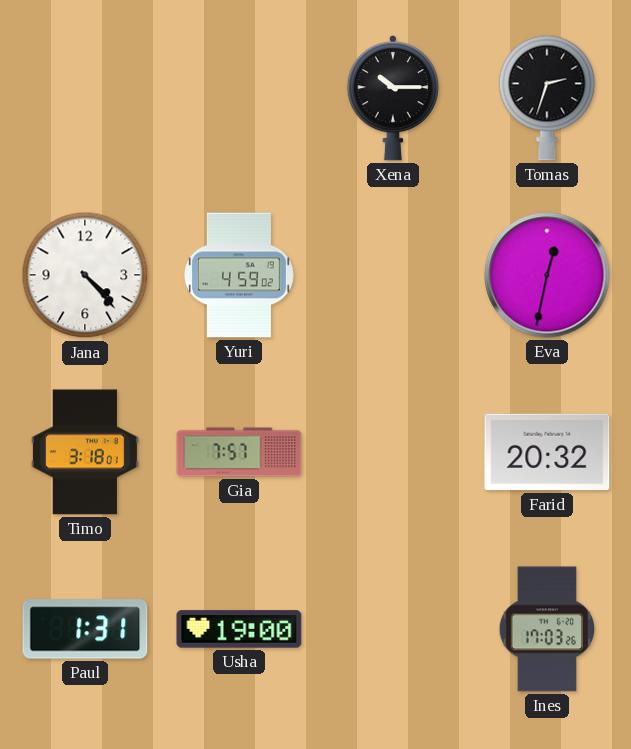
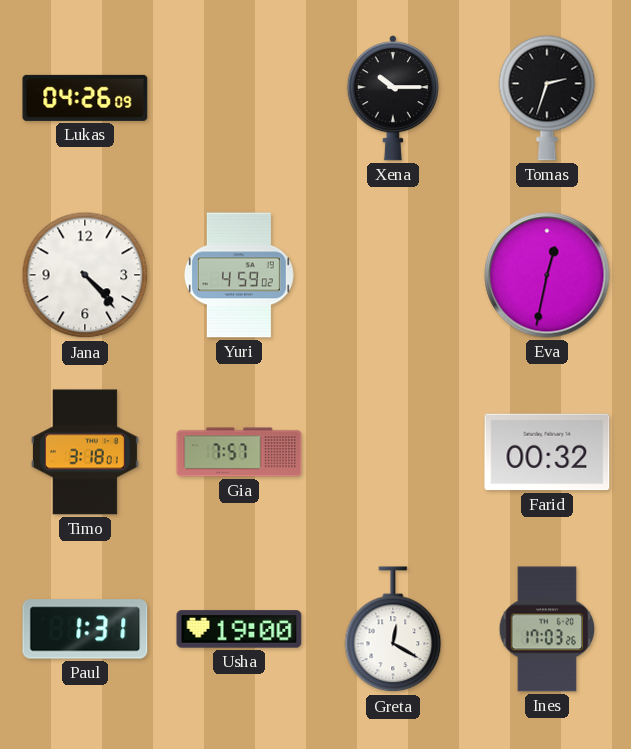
Lukas: none -> 04:26 (85, 98)
Farid: 20:32 -> 00:32 (547, 452)
Greta: none -> 12:20 (393, 630)
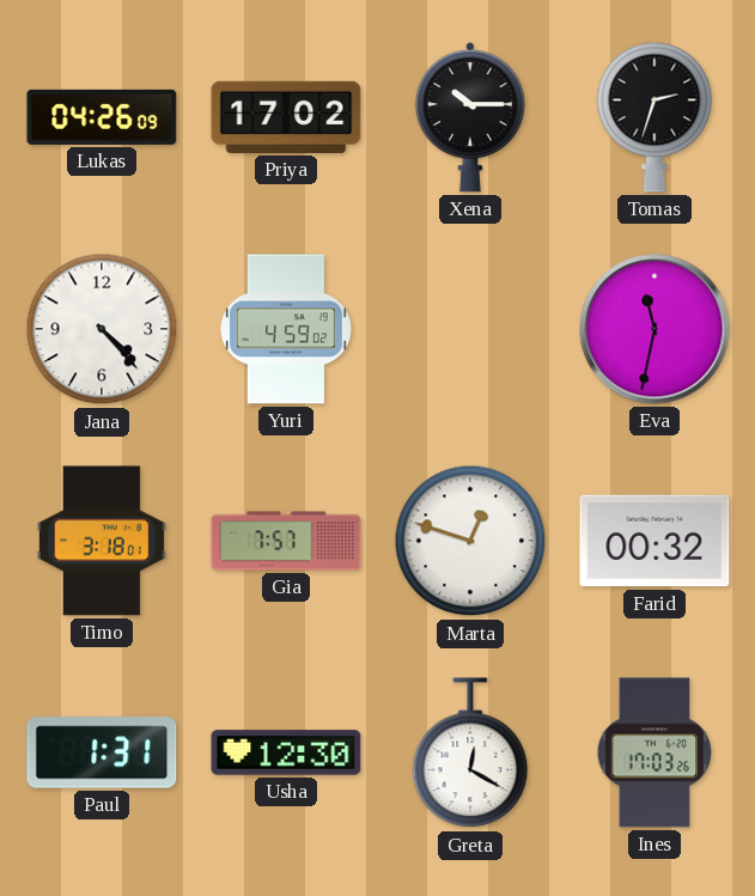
Priya: none -> 17:02 (286, 117)
Eva: 12:32 -> 11:32 (654, 329)
Marta: none -> 12:48 (470, 541)
Usha: 19:00 -> 12:30 (286, 752)
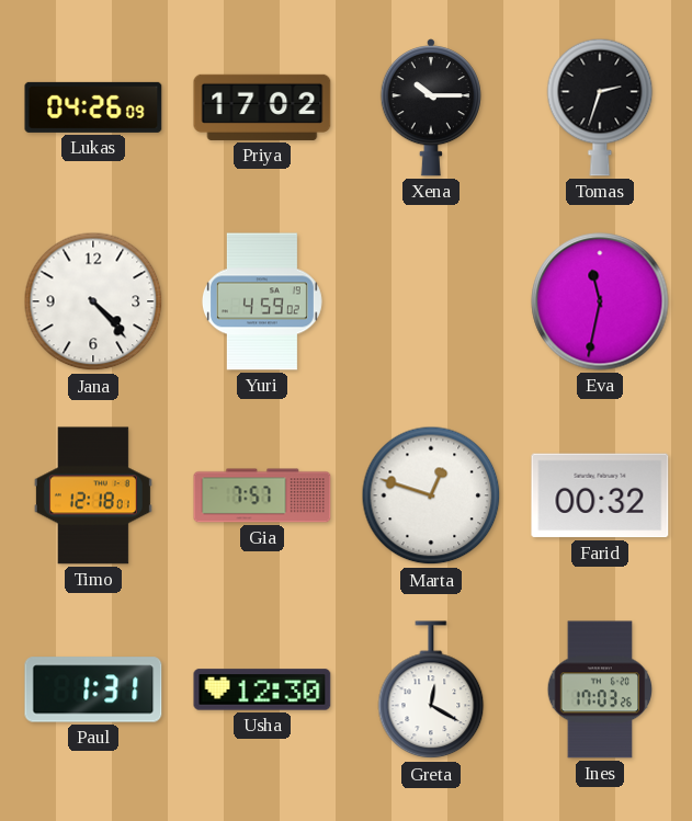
Timo: 3:18 -> 12:18 (93, 495)
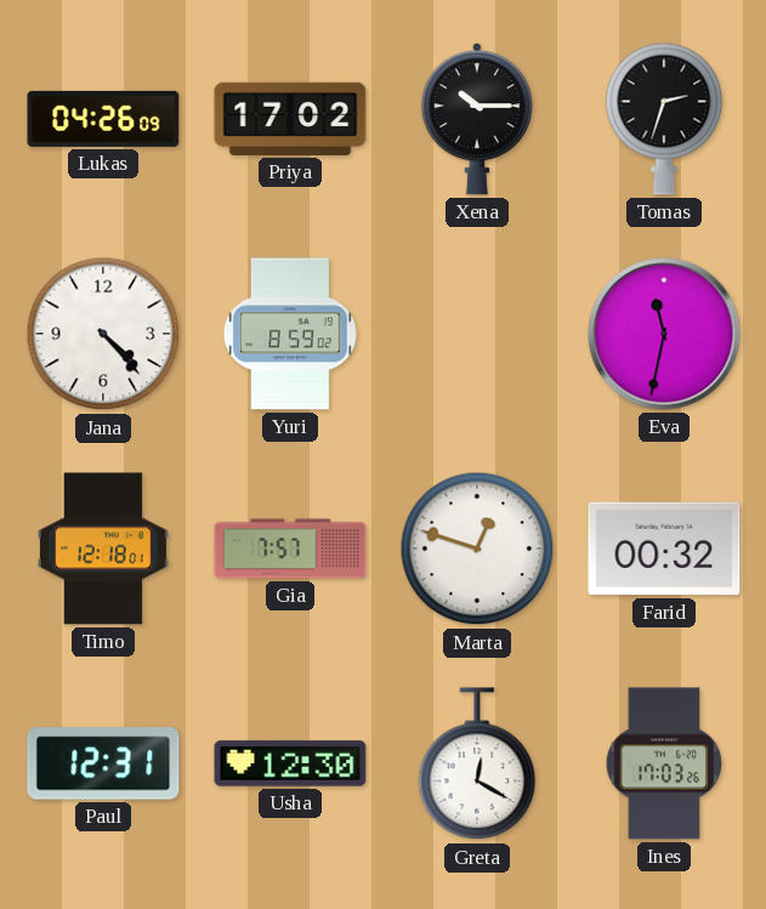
Yuri: 4:59 -> 8:59 (290, 334)
Paul: 1:31 -> 12:31 (103, 763)
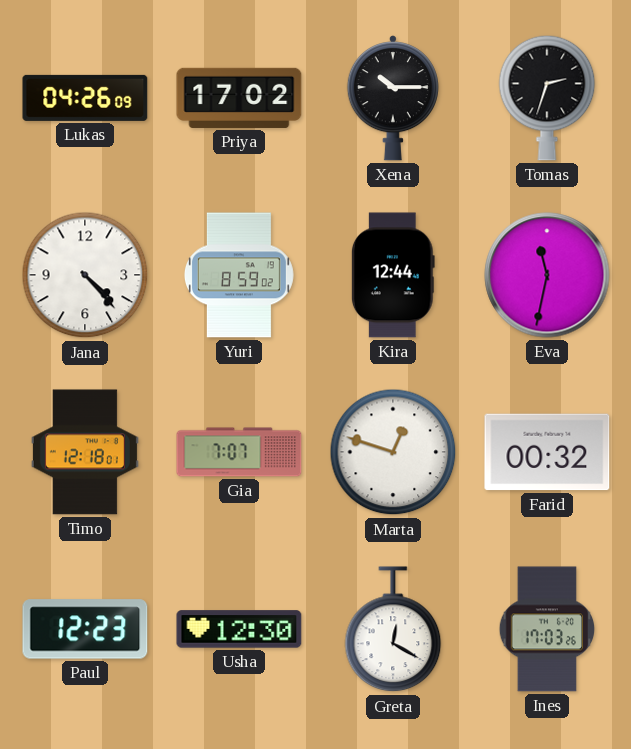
Kira: none -> 12:44 (393, 275)
Gia: 7:57 -> 7:07 (239, 452)
Paul: 12:31 -> 12:23 (85, 629)
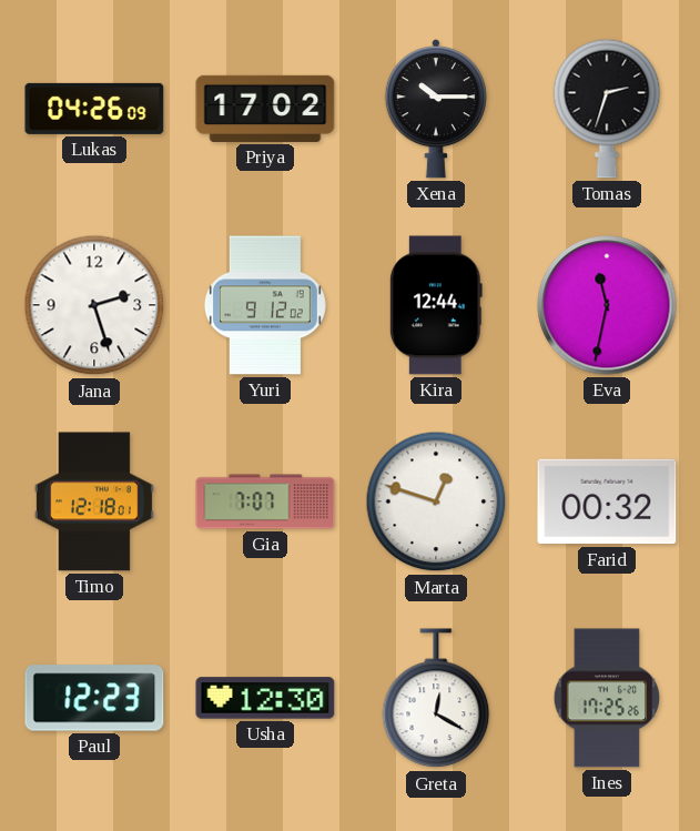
Jana: 4:23 -> 2:27 (94, 305)
Yuri: 8:59 -> 9:12 (265, 305)
Ines: 17:03 -> 17:25 (607, 698)
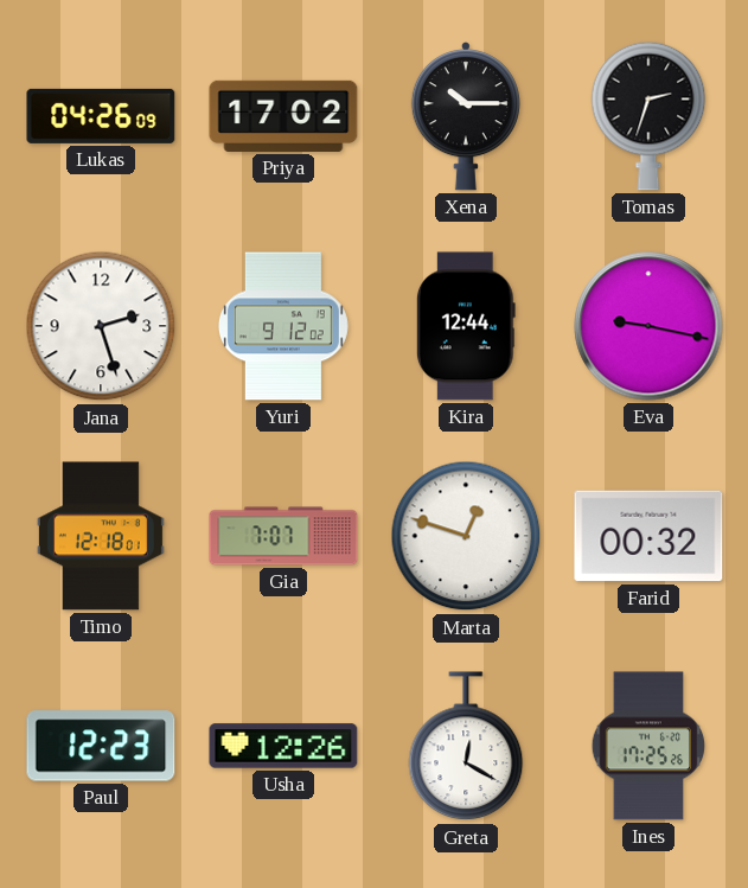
Eva: 11:32 -> 9:17 (648, 326)
Usha: 12:30 -> 12:26 (283, 746)
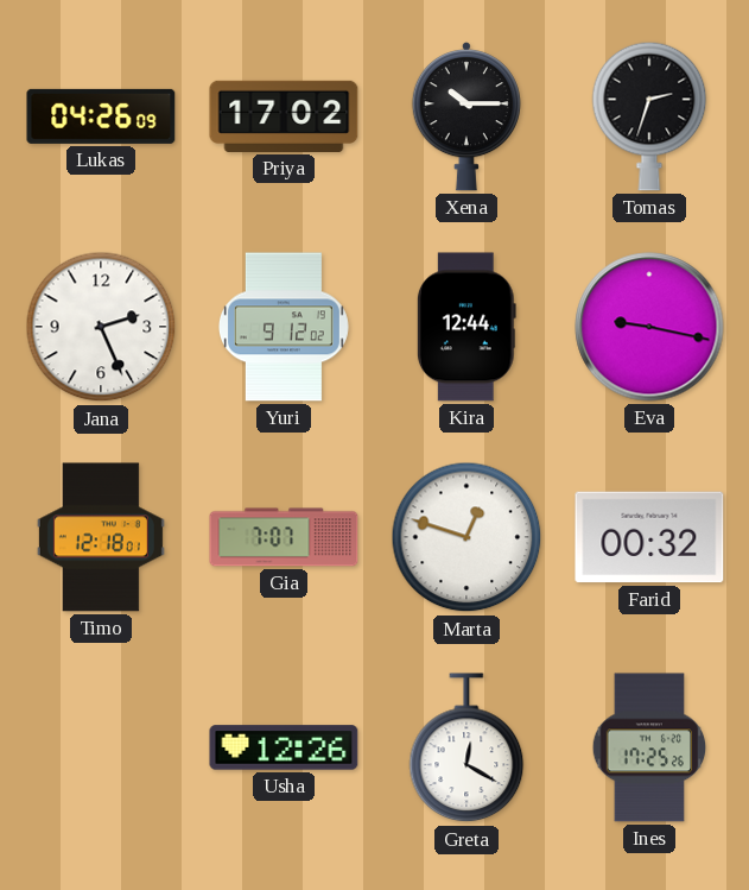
Jana: 2:27 -> 2:26 (101, 327)
Paul: 12:23 -> none (101, 746)
